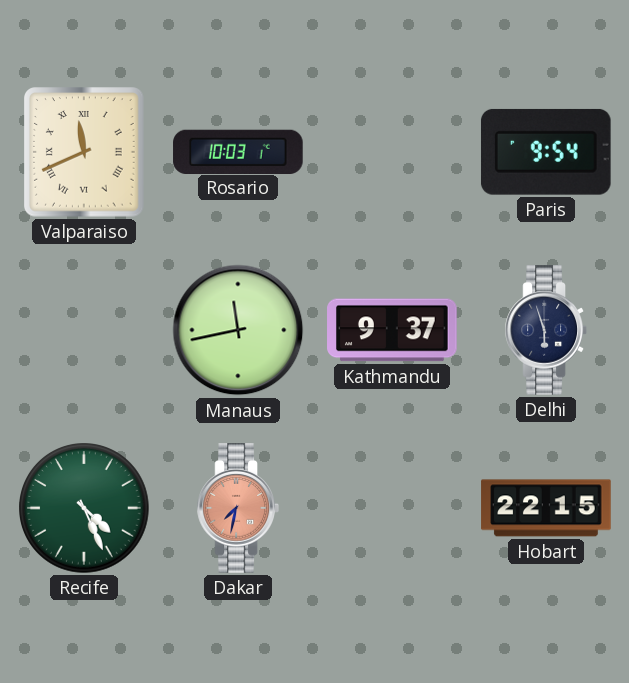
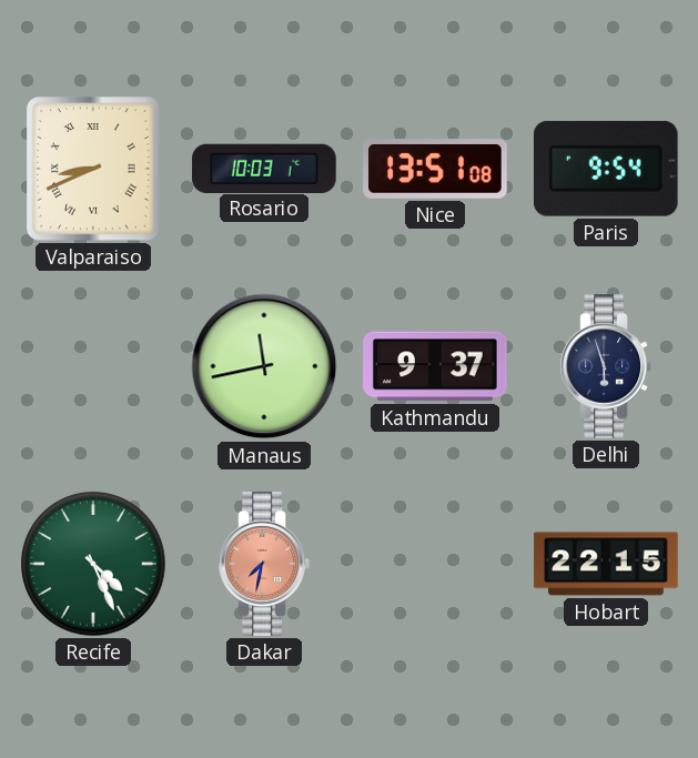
Valparaiso: 11:41 -> 8:41 (94, 169)
Nice: none -> 13:51 (435, 169)
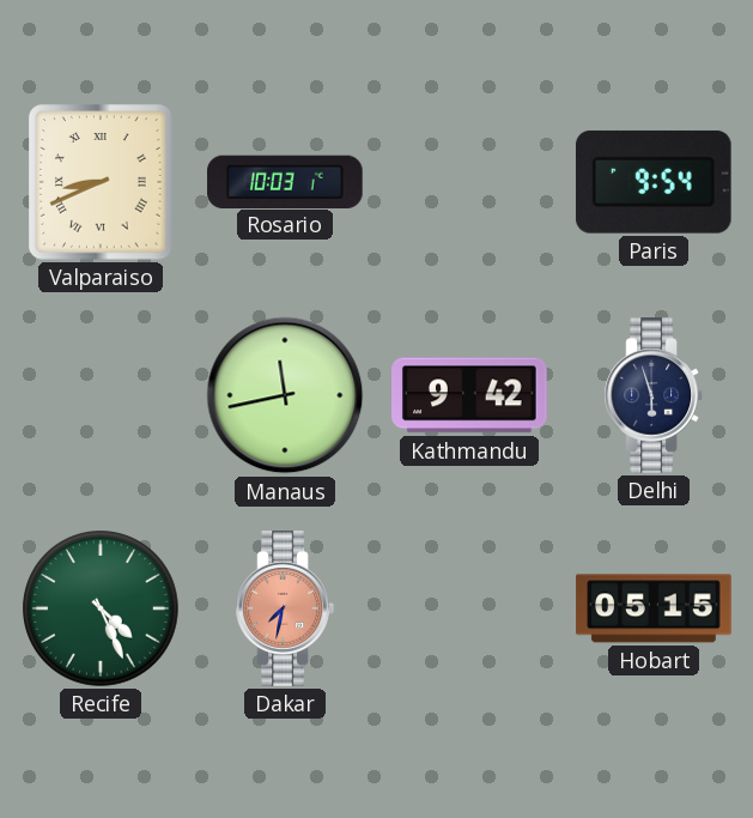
Nice: 13:51 -> none (435, 169)
Kathmandu: 9:37 -> 9:42 (469, 395)
Hobart: 22:15 -> 05:15 (654, 608)
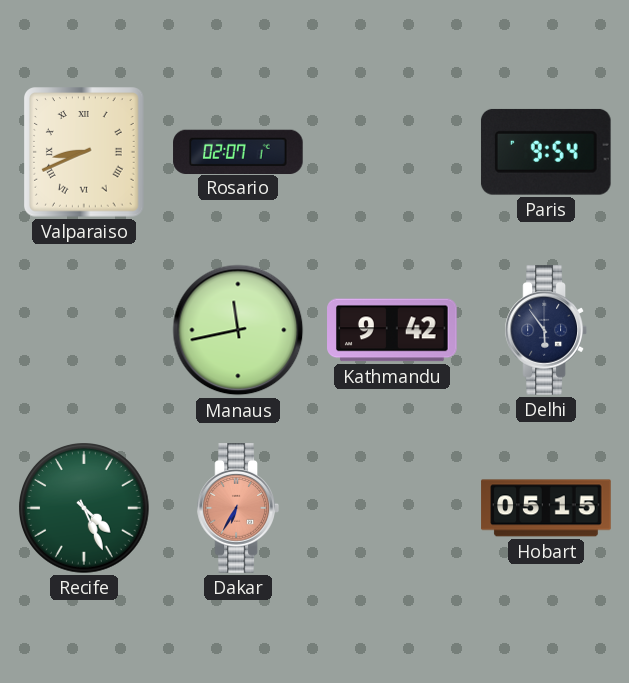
Rosario: 10:03 -> 02:07 (238, 151)
Delhi: 5:57 -> 5:54 (546, 330)
Dakar: 7:32 -> 6:35 (238, 508)
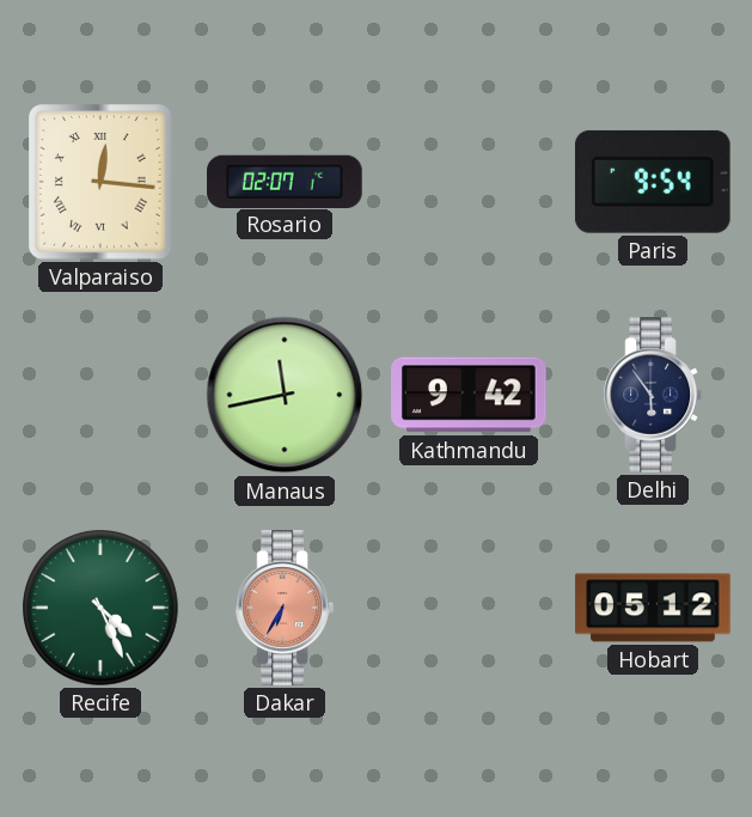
Valparaiso: 8:41 -> 12:16 (102, 182)
Hobart: 05:15 -> 05:12 (653, 608)
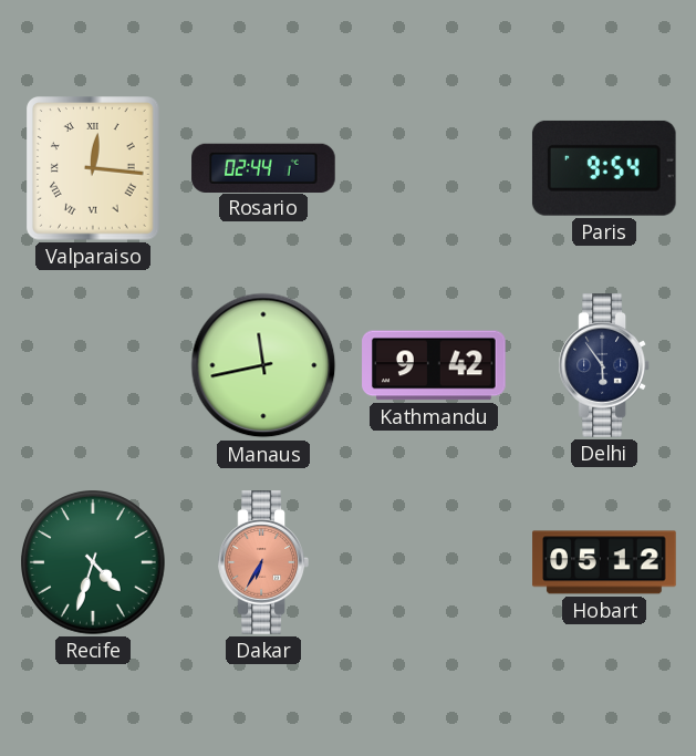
Rosario: 02:07 -> 02:44 (263, 167)
Recife: 4:26 -> 4:33 (94, 563)
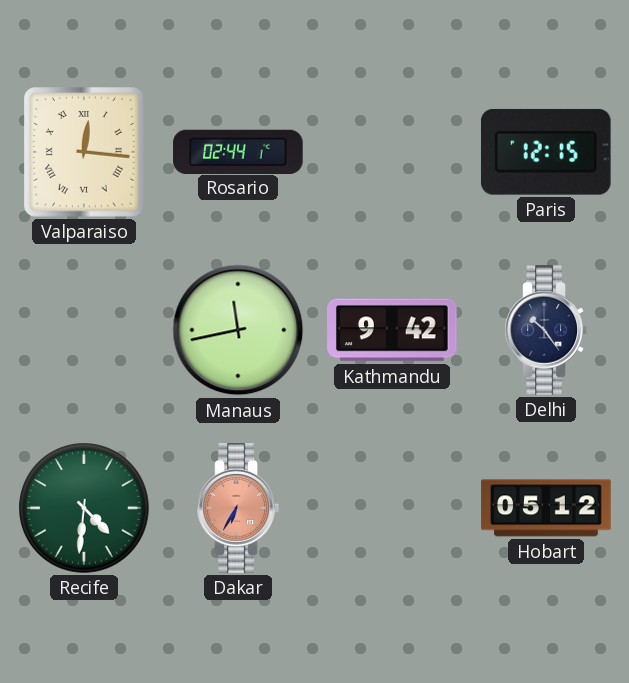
Paris: 9:54 -> 12:15 (546, 152)
Delhi: 5:54 -> 10:24 (546, 330)
Recife: 4:33 -> 4:31 (85, 509)
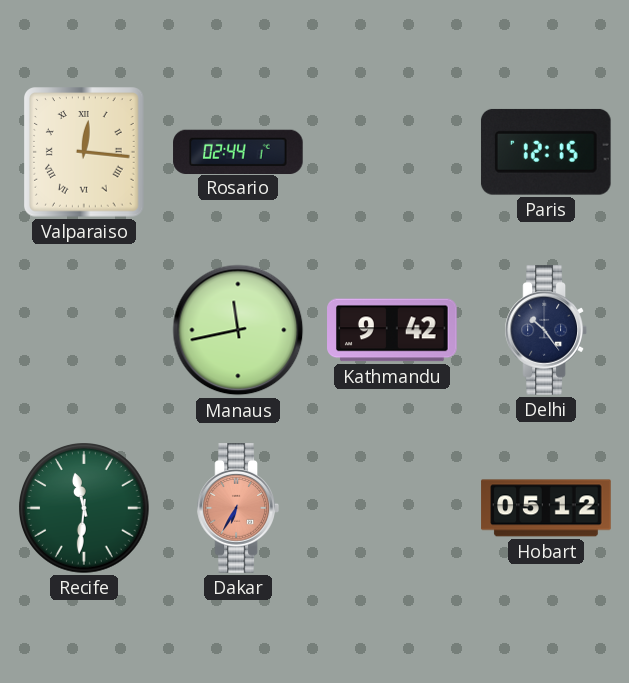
Recife: 4:31 -> 11:31 (85, 509)
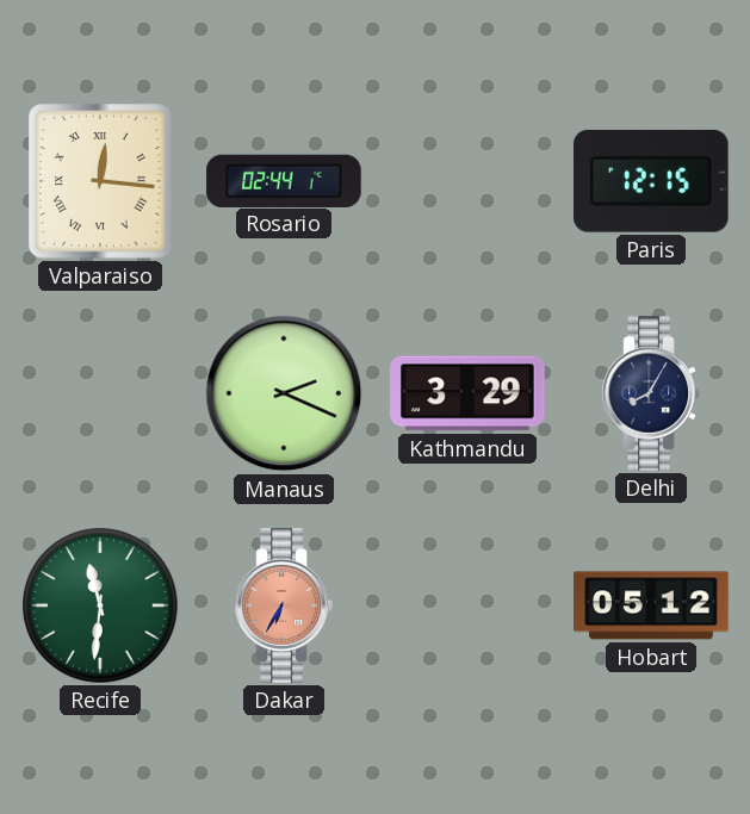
Manaus: 11:43 -> 2:19 (284, 393)
Kathmandu: 9:42 -> 3:29 (467, 393)
Delhi: 10:24 -> 8:05 (651, 393)
